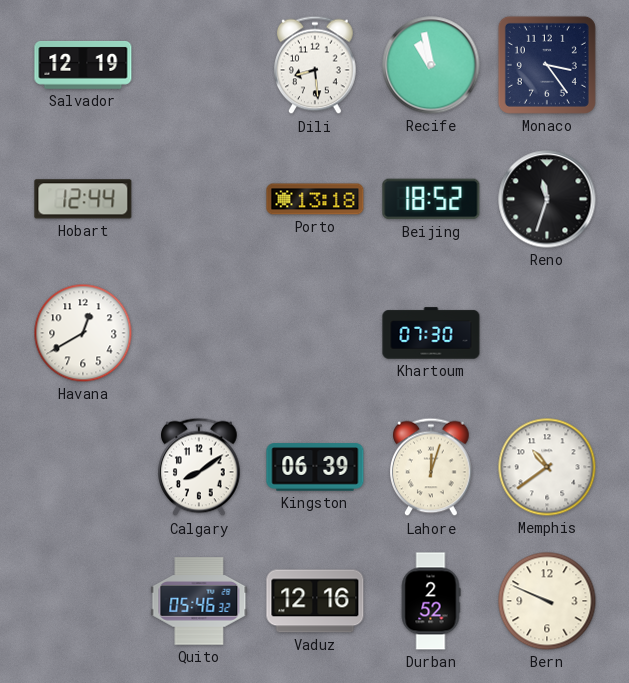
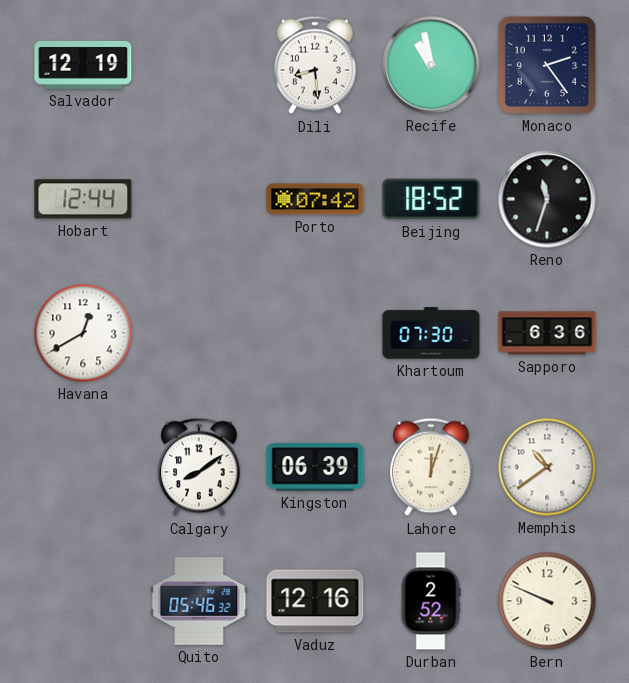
Monaco: 3:24 -> 2:24 (547, 65)
Porto: 13:18 -> 07:42 (315, 199)
Sapporo: none -> 6:36 (547, 333)
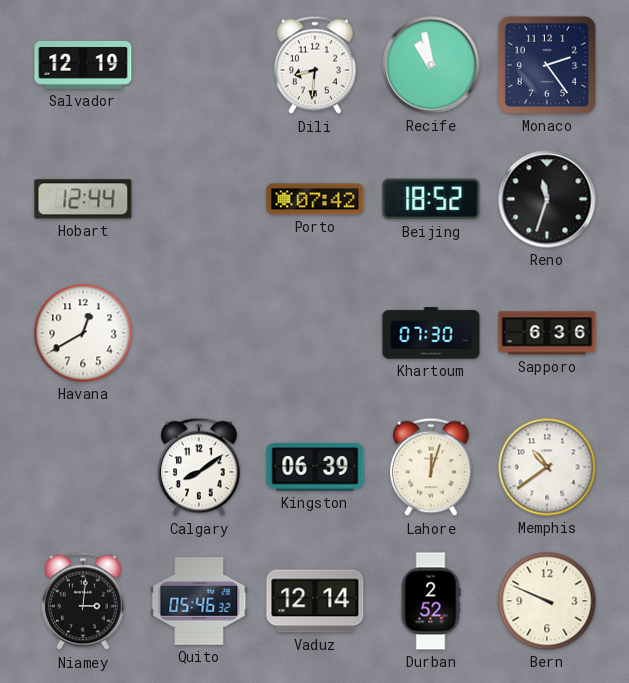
Dili: 8:29 -> 8:31 (315, 65)
Niamey: none -> 3:01 (83, 601)
Vaduz: 12:16 -> 12:14 (315, 601)
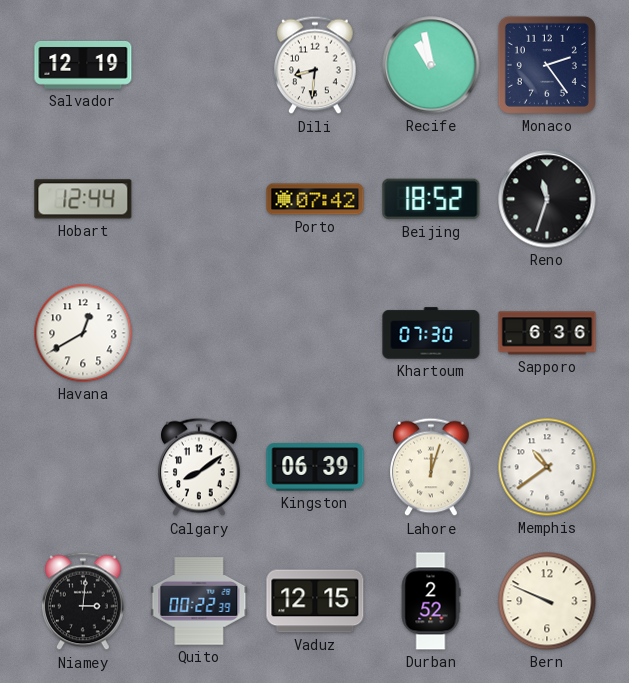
Quito: 05:46 -> 00:22 (199, 601)
Vaduz: 12:14 -> 12:15 (315, 601)
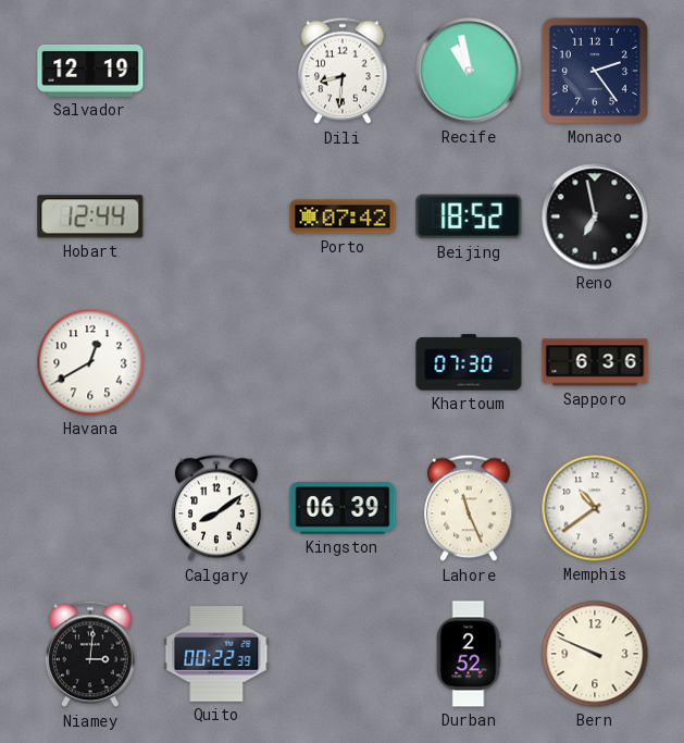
Reno: 11:33 -> 6:58 (595, 216)
Lahore: 12:03 -> 11:26 (469, 508)
Vaduz: 12:15 -> none (315, 601)
